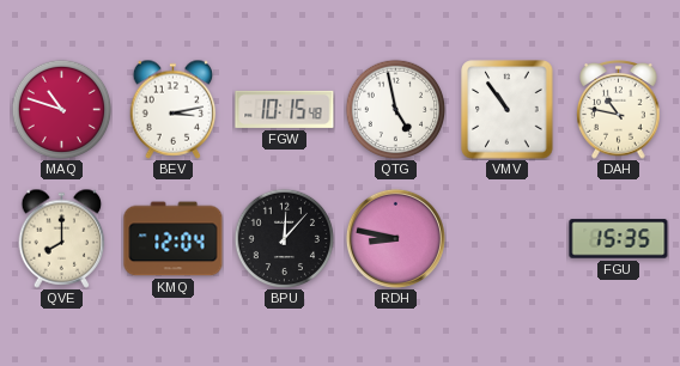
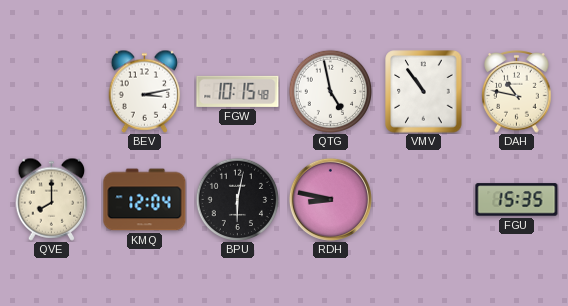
MAQ: 10:48 -> none (61, 109)
BPU: 12:07 -> 6:02 (237, 199)
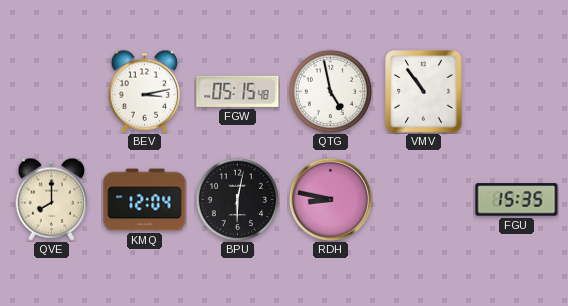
FGW: 10:15 -> 05:15 (238, 91)
DAH: 10:47 -> none (517, 92)
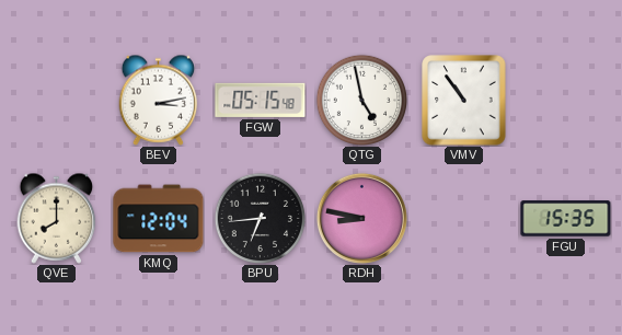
BPU: 6:02 -> 6:44 (260, 218)
